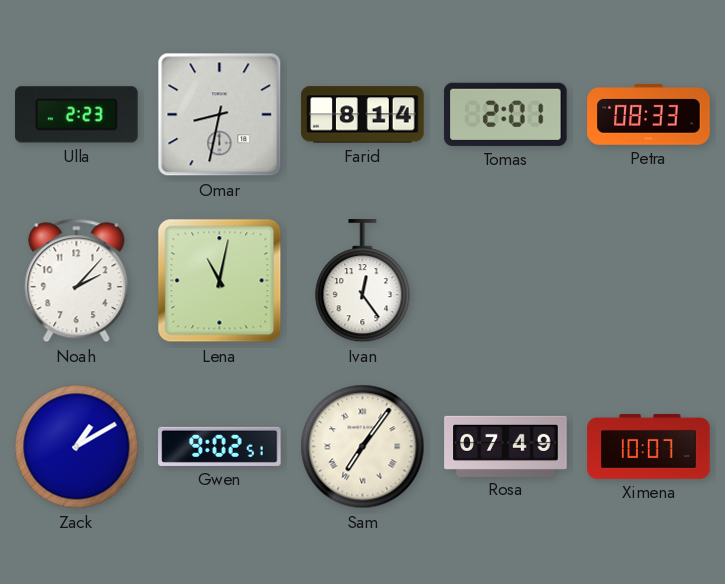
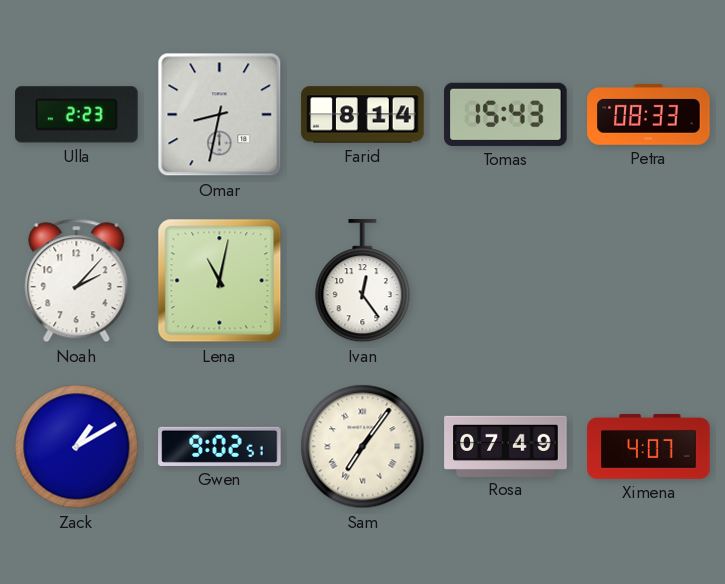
Tomas: 2:01 -> 15:43 (506, 114)
Ximena: 10:07 -> 4:07 (649, 446)
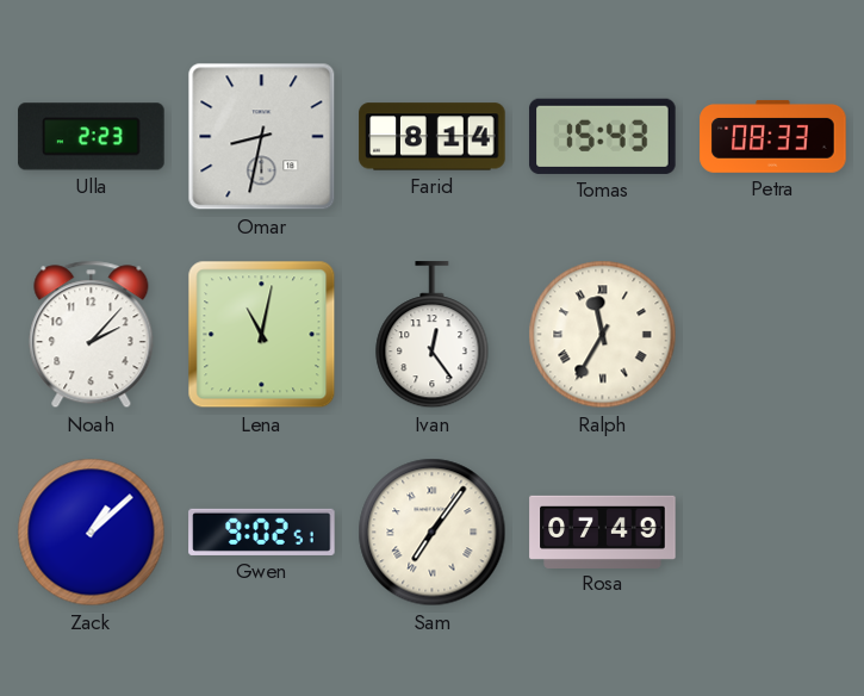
Ralph: none -> 11:35 (603, 335)
Zack: 1:10 -> 1:08 (92, 533)
Ximena: 4:07 -> none (649, 446)
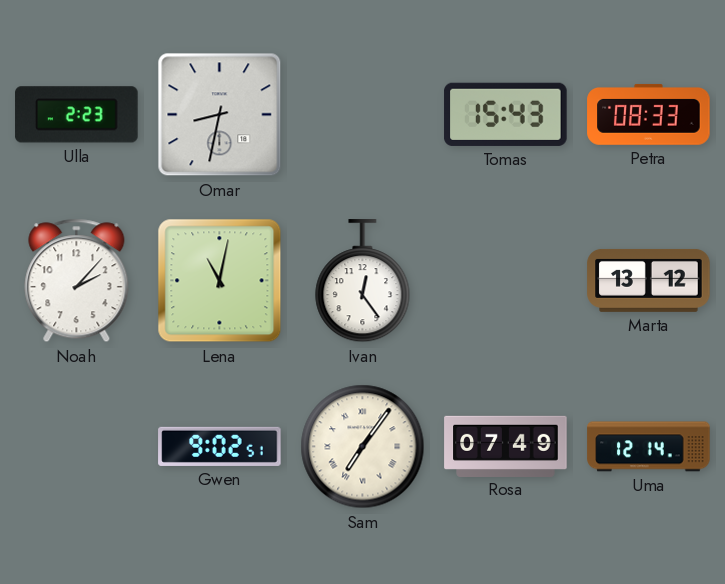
Farid: 8:14 -> none (433, 137)
Ralph: 11:35 -> none (603, 335)
Marta: none -> 13:12 (649, 280)
Zack: 1:08 -> none (92, 533)
Uma: none -> 12:14 (649, 447)
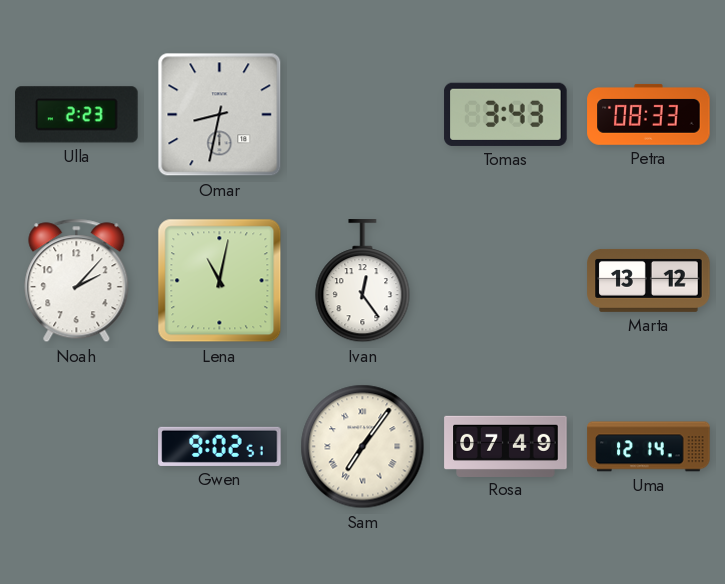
Tomas: 15:43 -> 3:43 (506, 114)
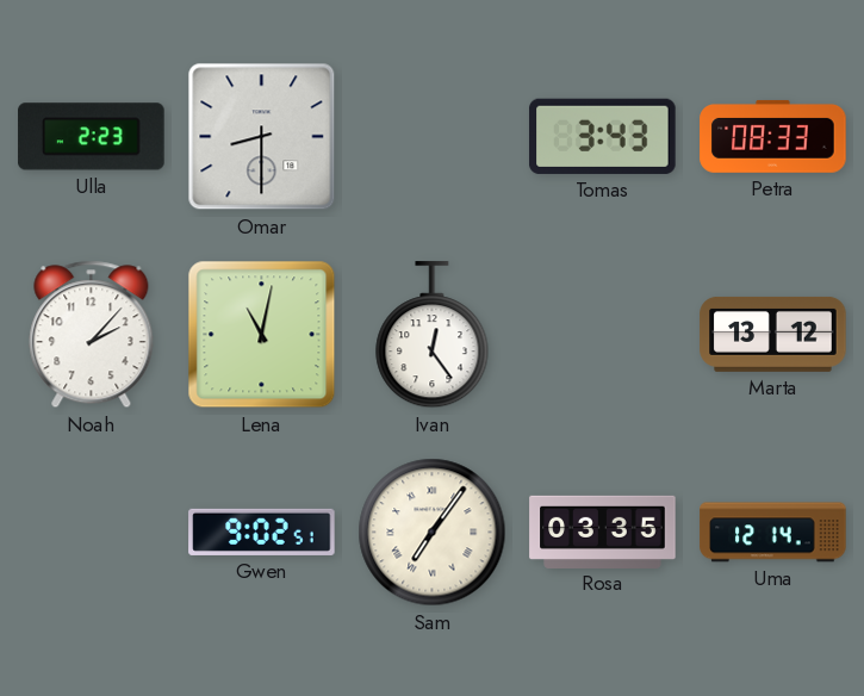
Omar: 8:32 -> 8:30 (262, 137)
Rosa: 07:49 -> 03:35 (603, 532)
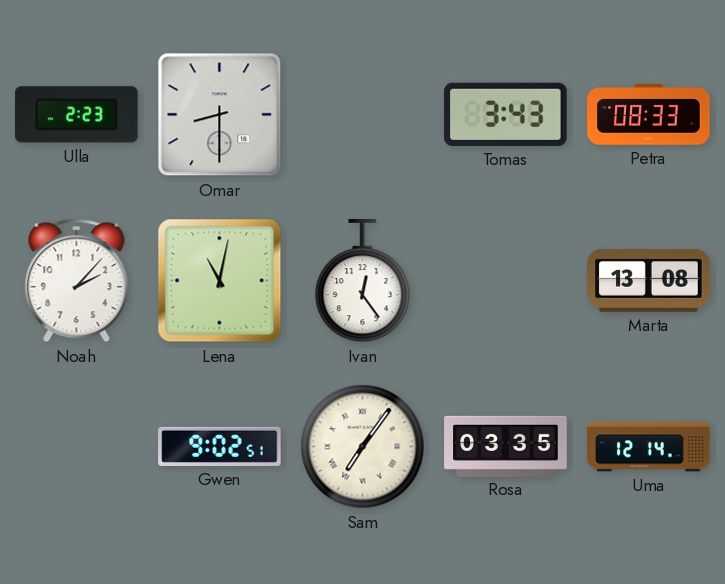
Marta: 13:12 -> 13:08 (649, 280)
